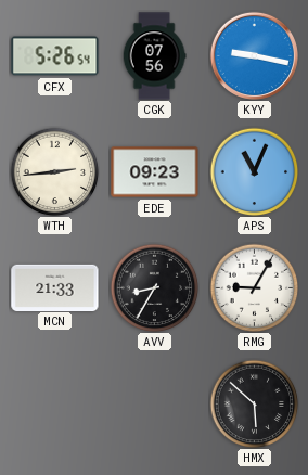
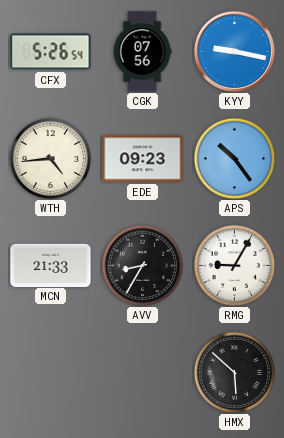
WTH: 2:44 -> 4:44 (50, 158)
APS: 11:04 -> 10:24 (234, 158)
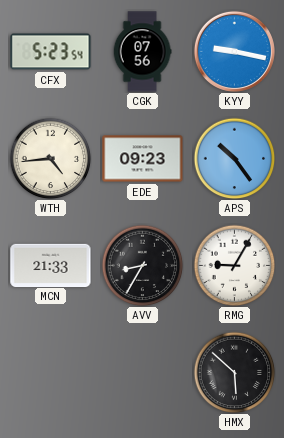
CFX: 5:26 -> 5:23 (51, 52)
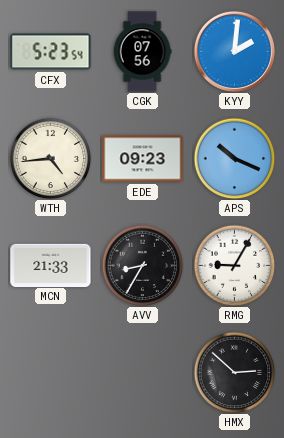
KYY: 9:17 -> 2:01 (234, 51)
APS: 10:24 -> 10:19 (234, 158)
HMX: 5:52 -> 2:52 (234, 372)
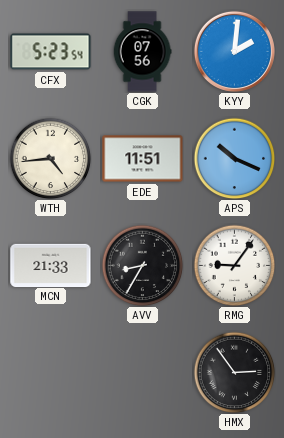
EDE: 09:23 -> 11:51 (143, 159)
RMG: 9:05 -> 9:06 (234, 265)
HMX: 2:52 -> 2:54 (234, 372)
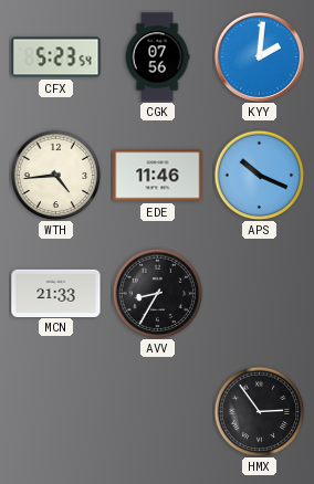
EDE: 11:51 -> 11:46 (158, 176)
RMG: 9:06 -> none (234, 265)
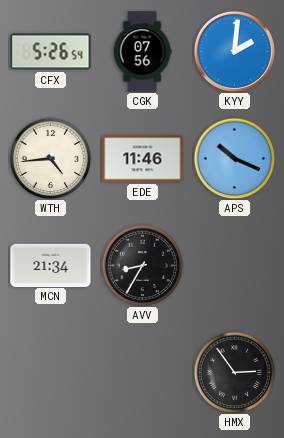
CFX: 5:23 -> 5:26 (51, 52)
MCN: 21:33 -> 21:34 (51, 265)
